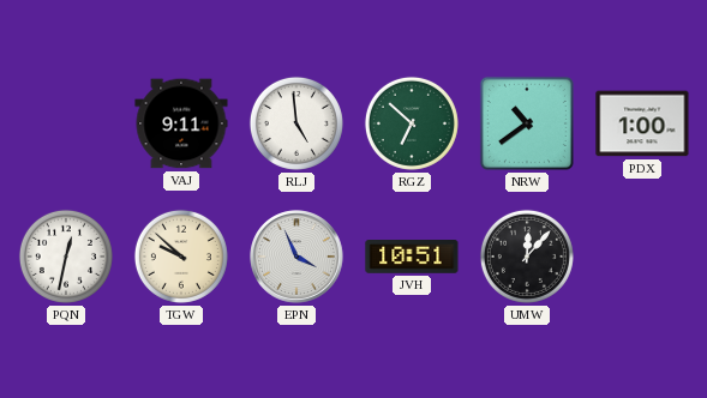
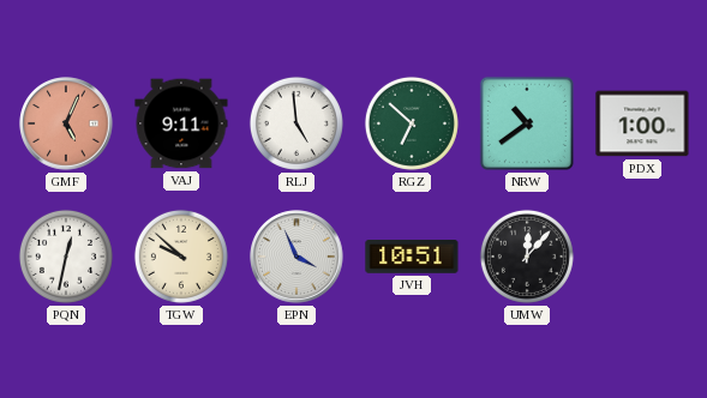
GMF: none -> 5:04 (66, 123)
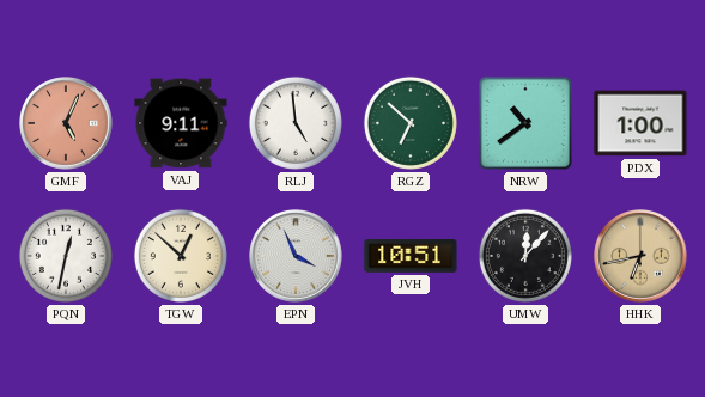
TGW: 9:52 -> 12:52 (181, 256)
HHK: none -> 6:43 (640, 256)
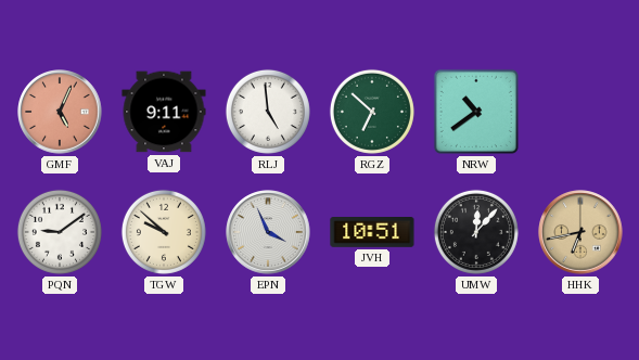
PDX: 1:00 -> none (640, 123)
PQN: 12:32 -> 9:09 (60, 232)
TGW: 12:52 -> 9:52 (164, 232)
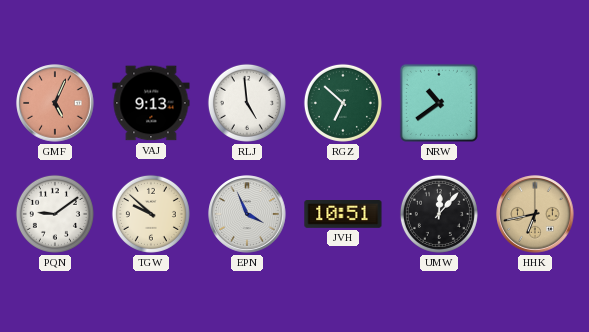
VAJ: 9:11 -> 9:13 (151, 103)
